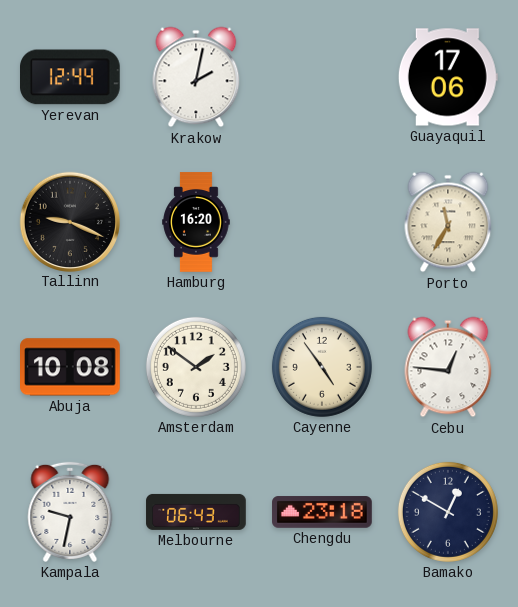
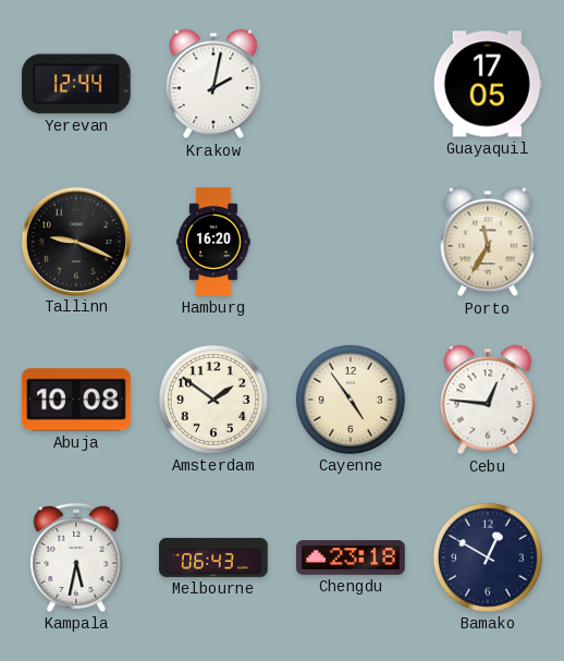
Guayaquil: 17:06 -> 17:05 (488, 84)
Kampala: 9:32 -> 5:32 (76, 558)
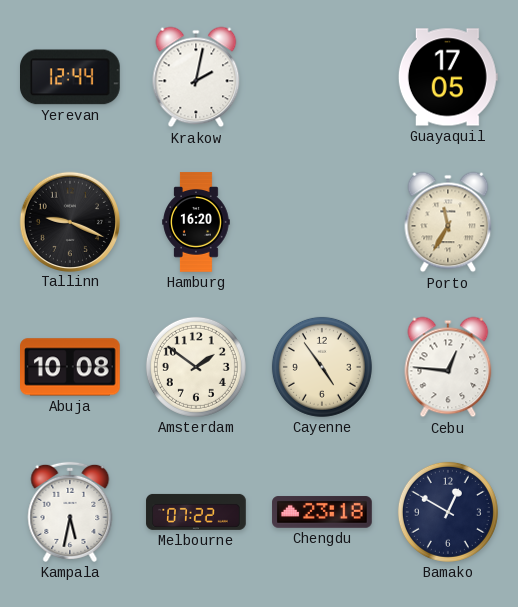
Melbourne: 06:43 -> 07:22 (196, 512)
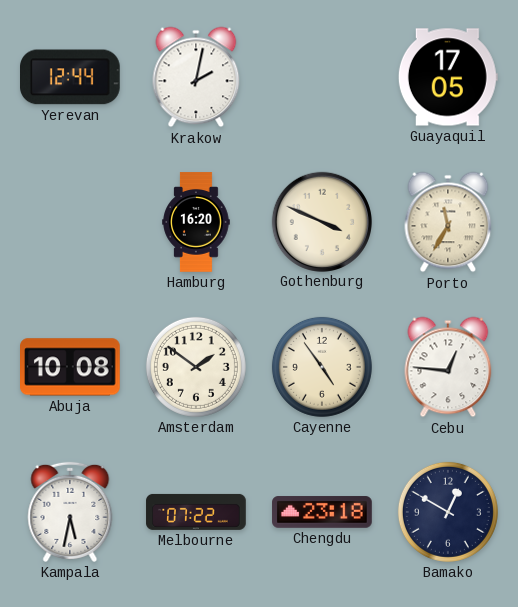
Tallinn: 9:19 -> none (69, 221)
Gothenburg: none -> 3:49 (321, 221)
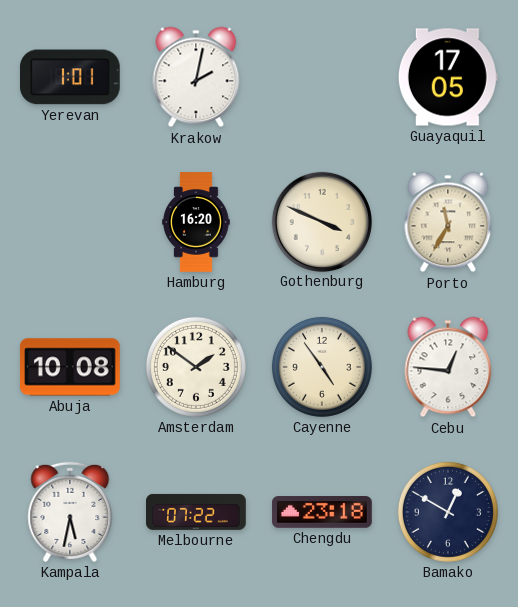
Yerevan: 12:44 -> 1:01 (71, 77)
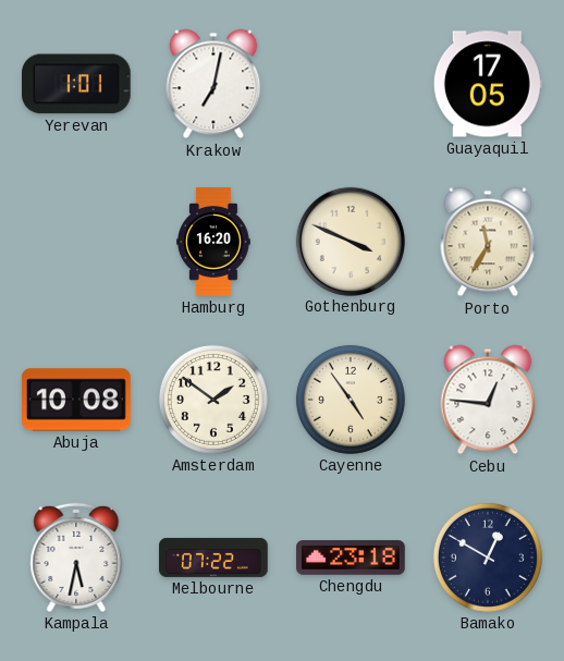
Krakow: 2:02 -> 7:02 (213, 84)
